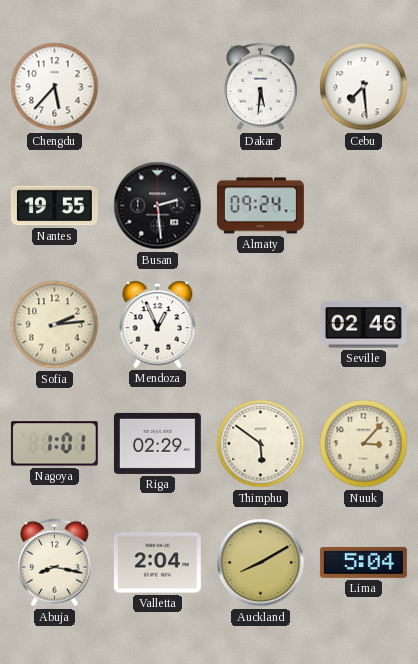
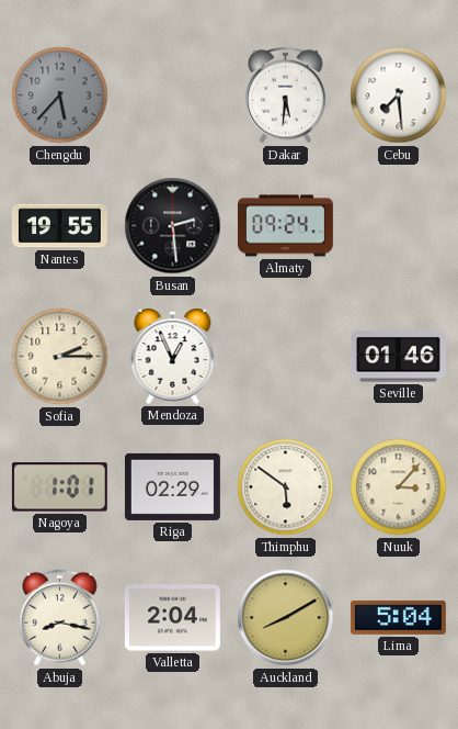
Chengdu dial: white -> grey (60, 96)
Sofia: 2:14 -> 2:15 (60, 357)
Seville: 02:46 -> 01:46 (398, 357)
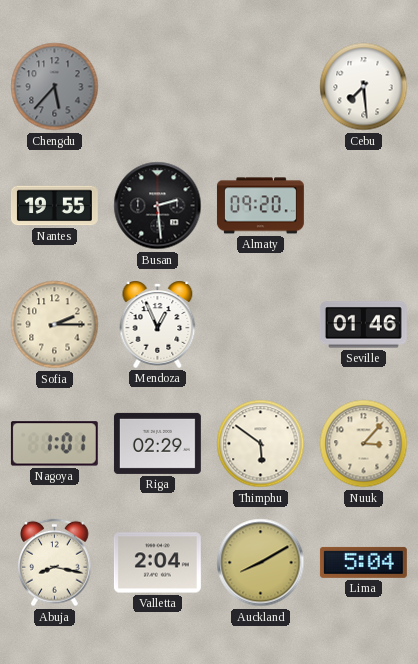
Dakar: 5:31 -> none (286, 96)
Almaty: 09:24 -> 09:20 (260, 206)
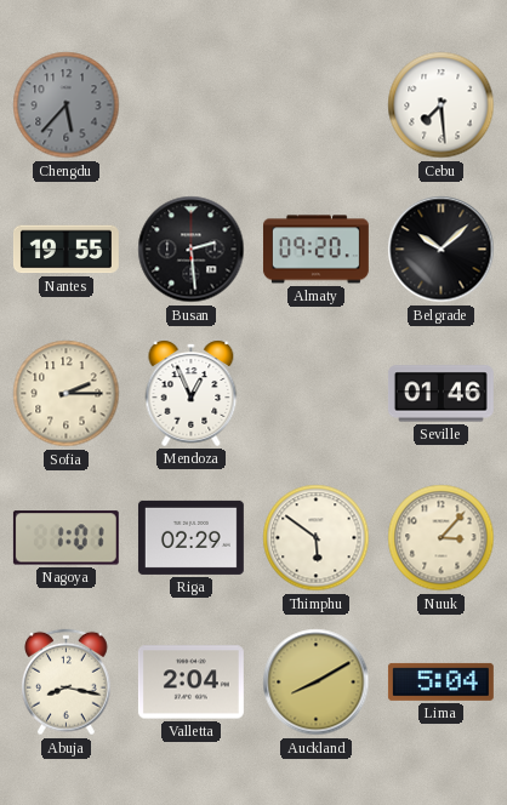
Belgrade: none -> 10:08 (442, 250)
